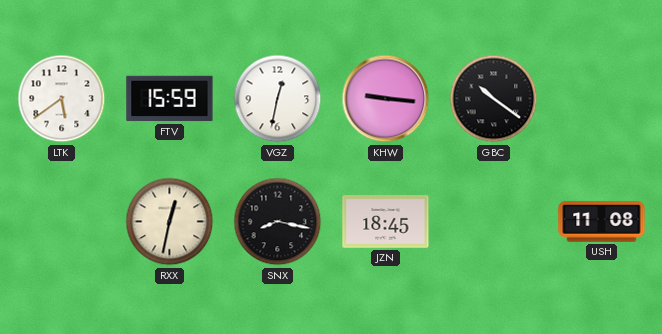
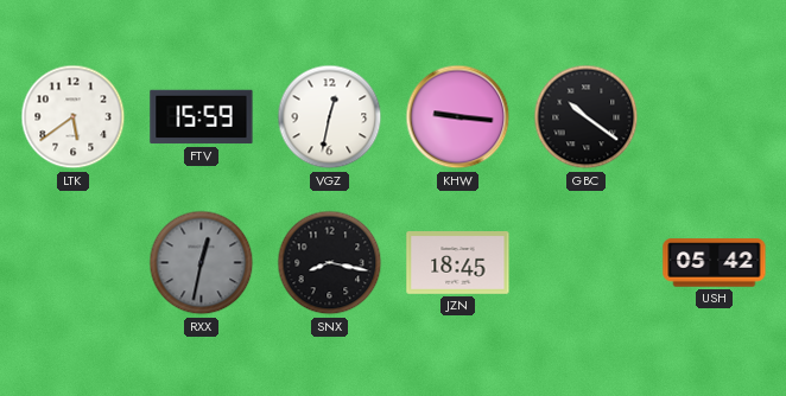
RXX dial: cream -> grey (202, 263)
USH: 11:08 -> 05:42 (715, 263)
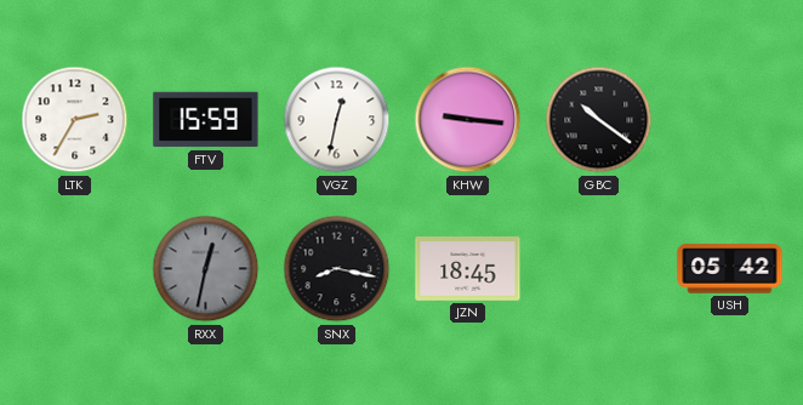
LTK: 5:39 -> 2:35 (75, 120)
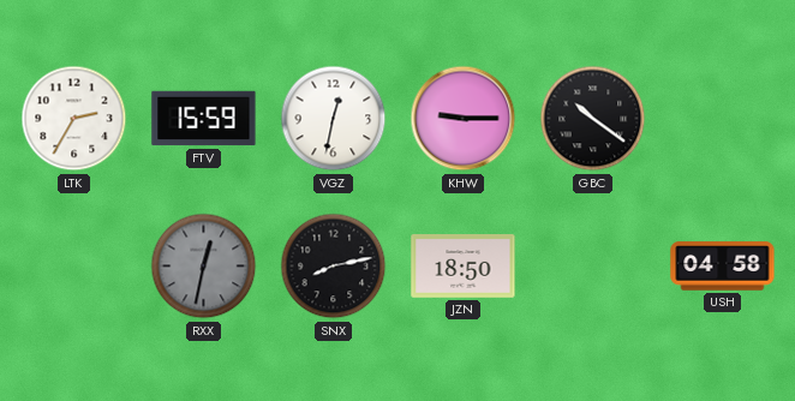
KHW: 9:16 -> 9:15 (464, 119)
SNX: 8:17 -> 8:13 (334, 267)
JZN: 18:45 -> 18:50 (464, 267)
USH: 05:42 -> 04:58 (723, 267)
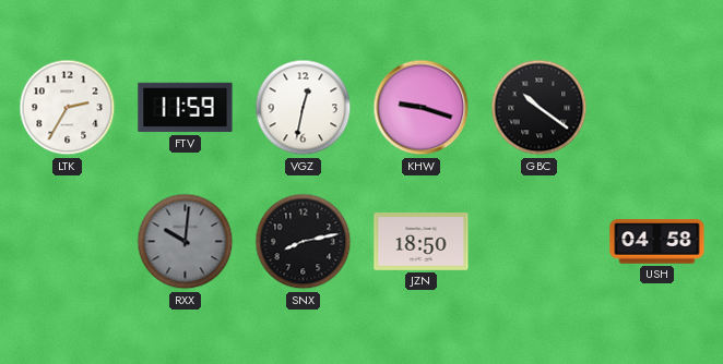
FTV: 15:59 -> 11:59 (186, 108)
KHW: 9:15 -> 9:18 (422, 108)
RXX: 12:32 -> 10:01 (186, 242)
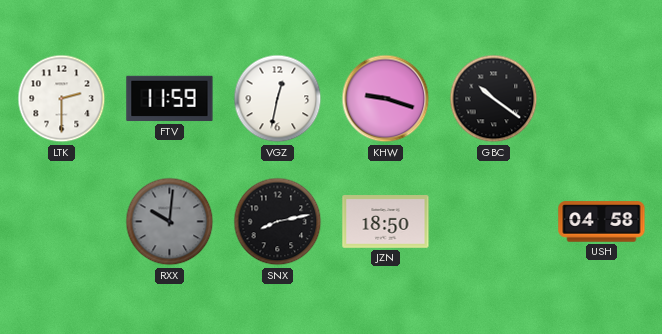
LTK: 2:35 -> 2:30 (62, 99)
